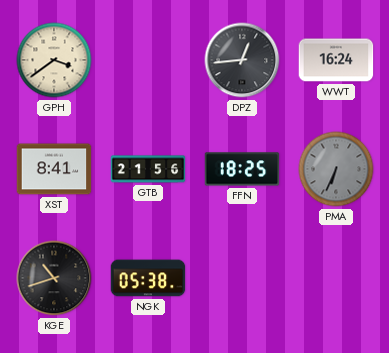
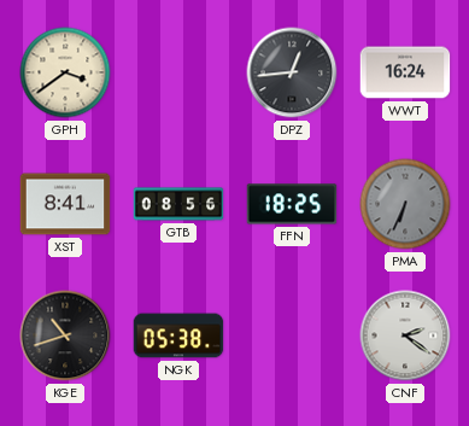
GTB: 21:56 -> 08:56 (178, 204)
CNF: none -> 2:21 (405, 335)
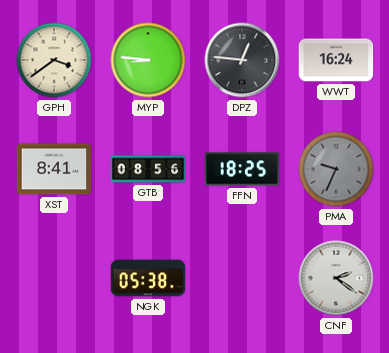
MYP: none -> 8:46 (148, 60)
DPZ: 12:44 -> 12:46 (242, 60)
PMA: 6:34 -> 9:34 (336, 169)
KGE: 10:42 -> none (65, 335)
